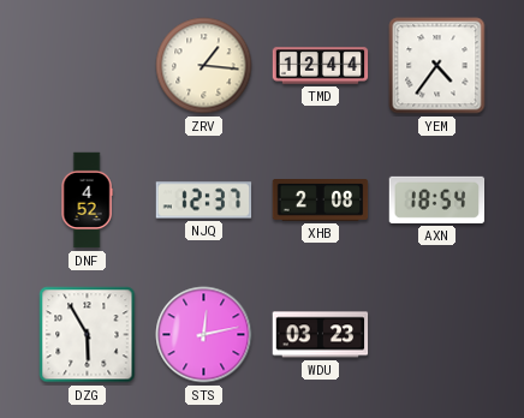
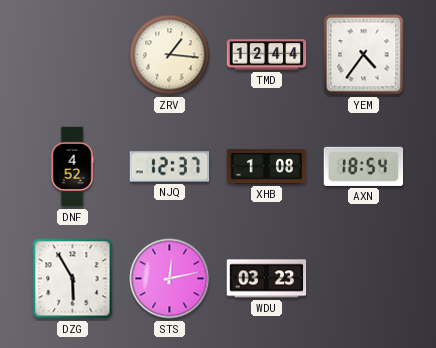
XHB: 2:08 -> 1:08 (267, 167)
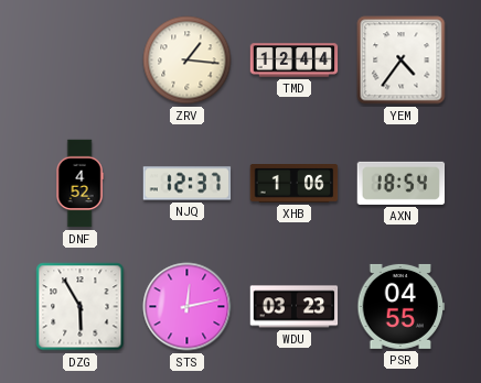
XHB: 1:08 -> 1:06 (295, 184)
PSR: none -> 04:55 (402, 306)
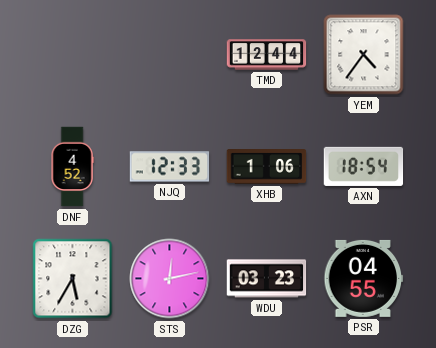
ZRV: 1:16 -> none (188, 61)
NJQ: 12:37 -> 12:33 (170, 167)
DZG: 5:55 -> 5:35 (73, 279)
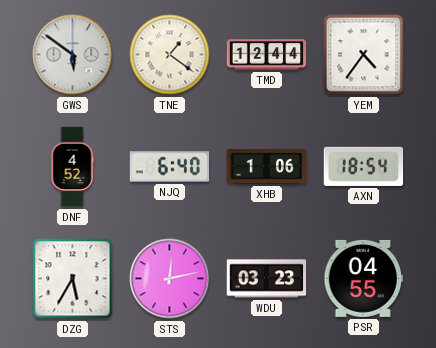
GWS: none -> 5:51 (73, 55)
TNE: none -> 1:21 (170, 55)
NJQ: 12:33 -> 6:40 (170, 167)
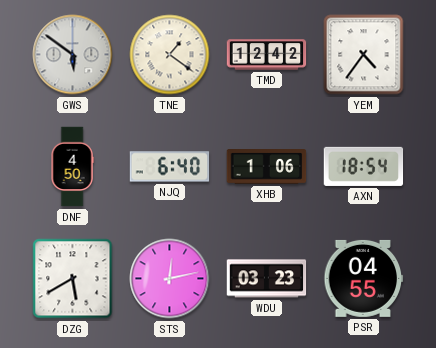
TMD: 12:44 -> 12:42 (267, 55)
DNF: 4:52 -> 4:50 (72, 167)
DZG: 5:35 -> 5:40 (73, 279)
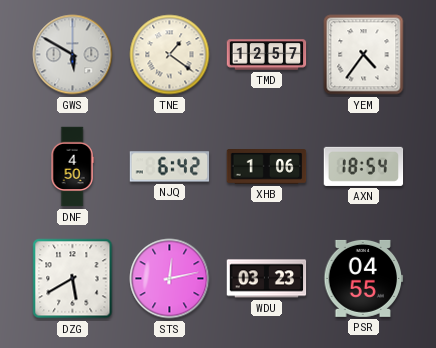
GWS: 5:51 -> 5:50 (73, 55)
TMD: 12:42 -> 12:57 (267, 55)
NJQ: 6:40 -> 6:42 (170, 167)
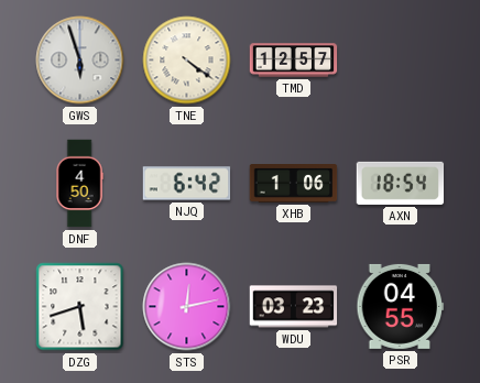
GWS: 5:50 -> 5:57 (80, 61)
TNE: 1:21 -> 4:21 (187, 61)
YEM: 4:36 -> none (364, 55)
DZG: 5:40 -> 5:42 (80, 307)
